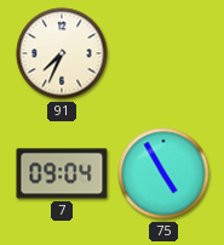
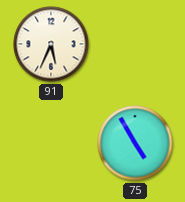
91: 7:34 -> 5:34 (51, 44)
7: 09:04 -> none (62, 173)
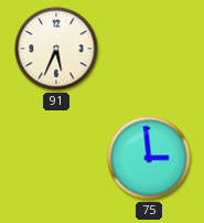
75: 4:55 -> 2:59 (149, 158)
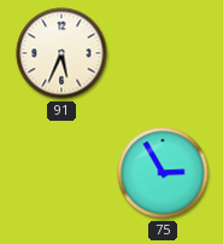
75: 2:59 -> 2:55 (163, 173)
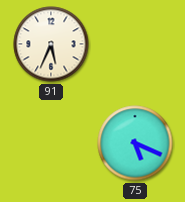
75: 2:55 -> 5:19 (135, 143)
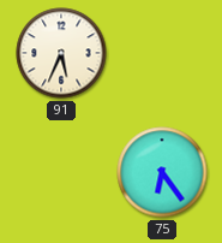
75: 5:19 -> 6:24 (162, 172)
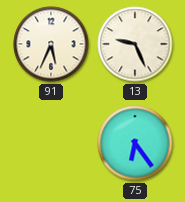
13: none -> 9:26 (135, 44)
